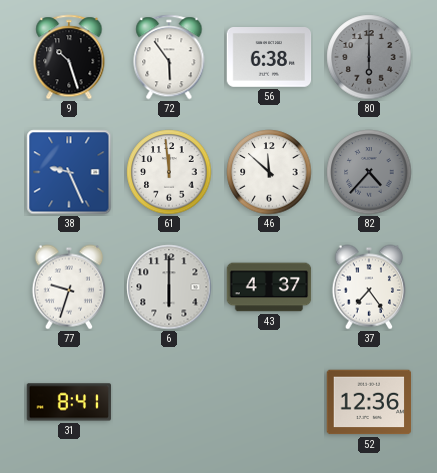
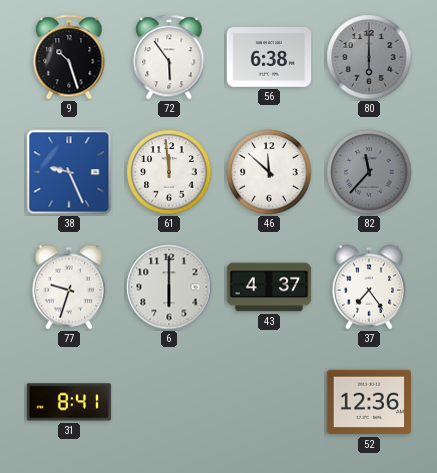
82: 4:37 -> 11:37 (369, 172)
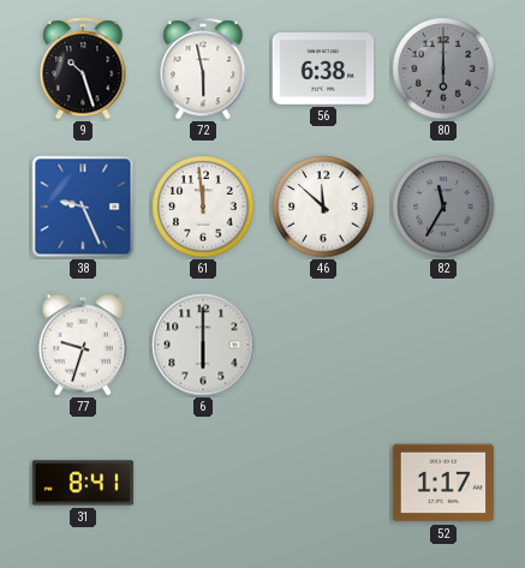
72: 5:54 -> 5:58 (203, 68)
82: 11:37 -> 11:35 (443, 207)
43: 4:37 -> none (269, 287)
37: 7:24 -> none (369, 287)
52: 12:36 -> 1:17 (443, 483)
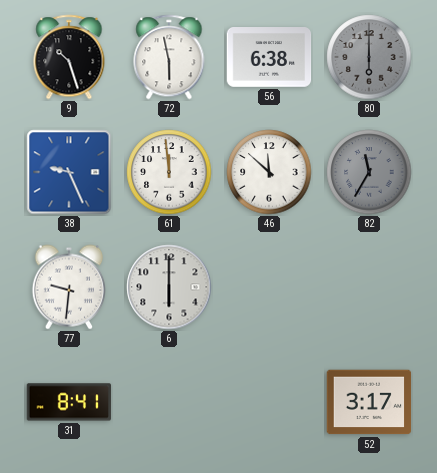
77: 9:33 -> 9:31 (69, 287)
52: 1:17 -> 3:17 (369, 402)
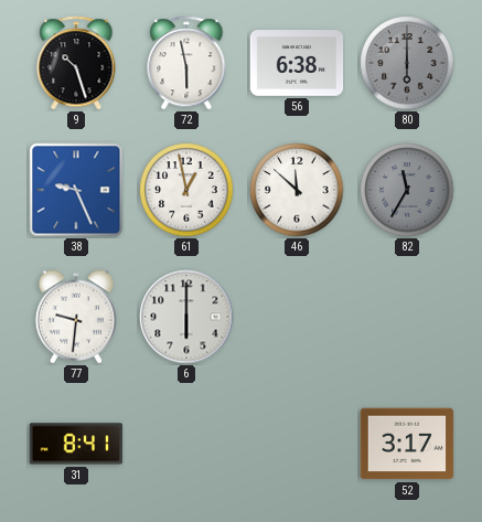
61: 11:59 -> 12:58 (186, 190)
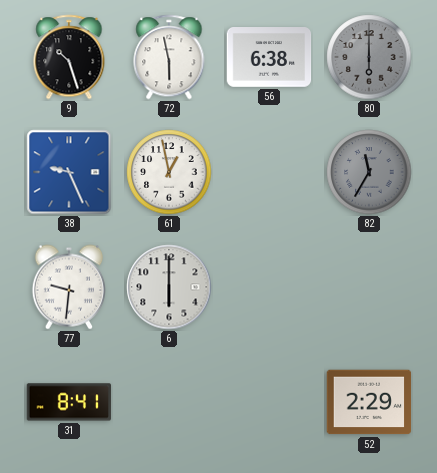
46: 11:52 -> none (297, 190)
52: 3:17 -> 2:29 (369, 402)
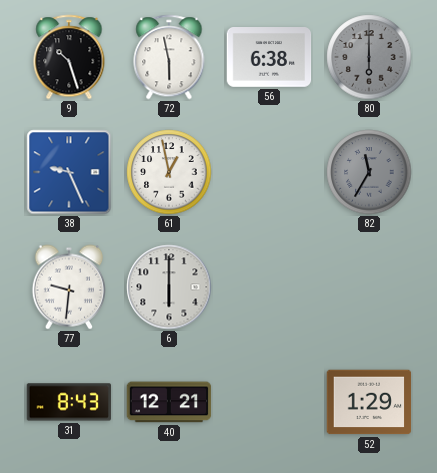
31: 8:41 -> 8:43 (69, 402)
40: none -> 12:21 (169, 402)
52: 2:29 -> 1:29 (369, 402)
